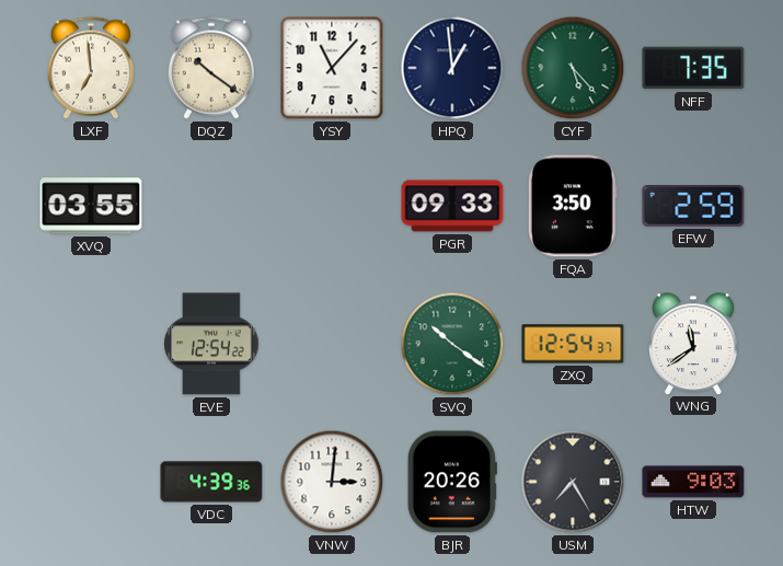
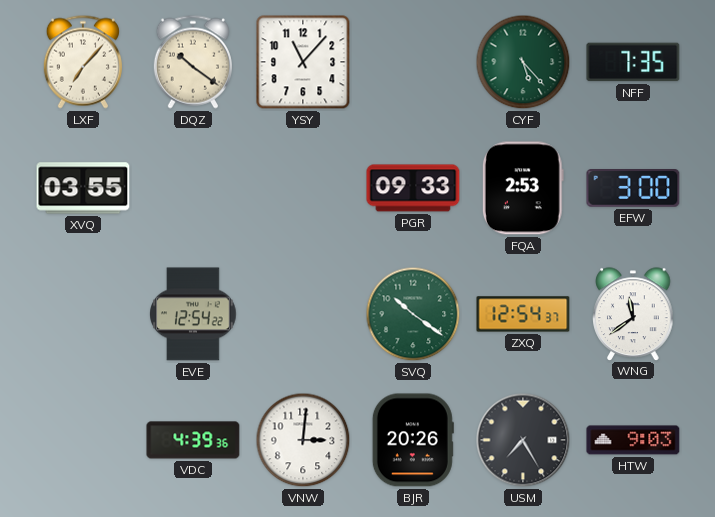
LXF: 6:59 -> 7:07 (83, 62)
HPQ: 12:59 -> none (452, 68)
FQA: 3:50 -> 2:53 (523, 188)
EFW: 2:59 -> 3:00 (633, 189)
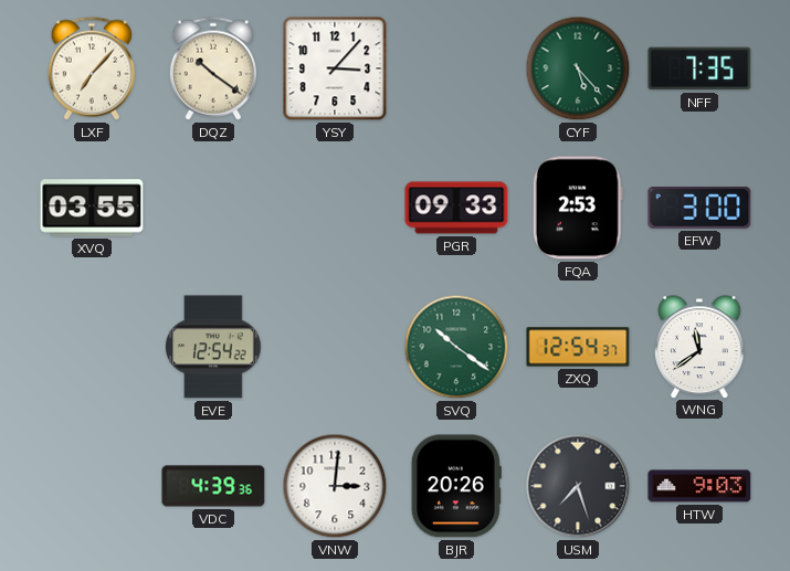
YSY: 11:07 -> 3:07 (335, 68)
USM: 7:25 -> 7:27 (578, 486)
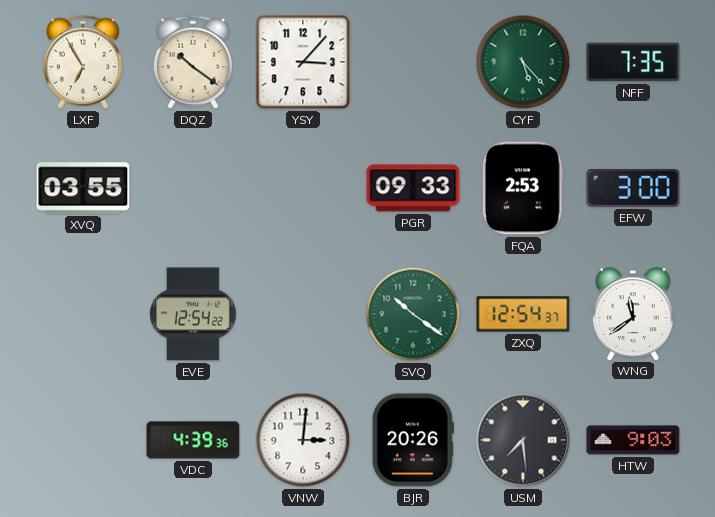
LXF: 7:07 -> 6:55 (83, 62)
USM: 7:27 -> 7:29 (523, 440)
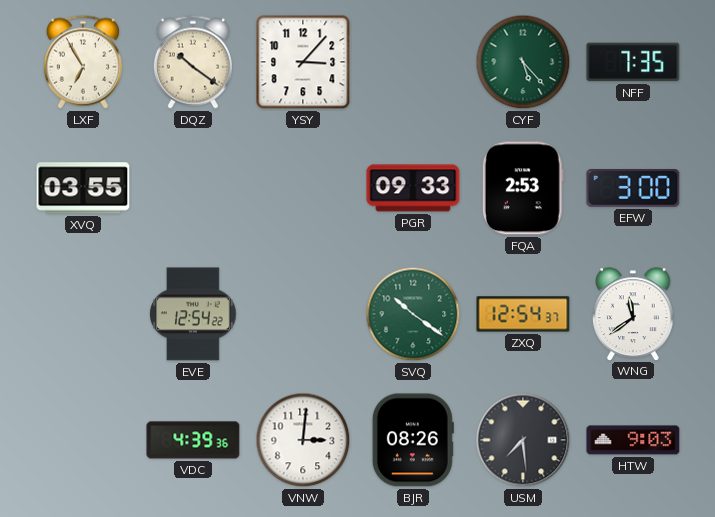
BJR: 20:26 -> 08:26 (413, 440)
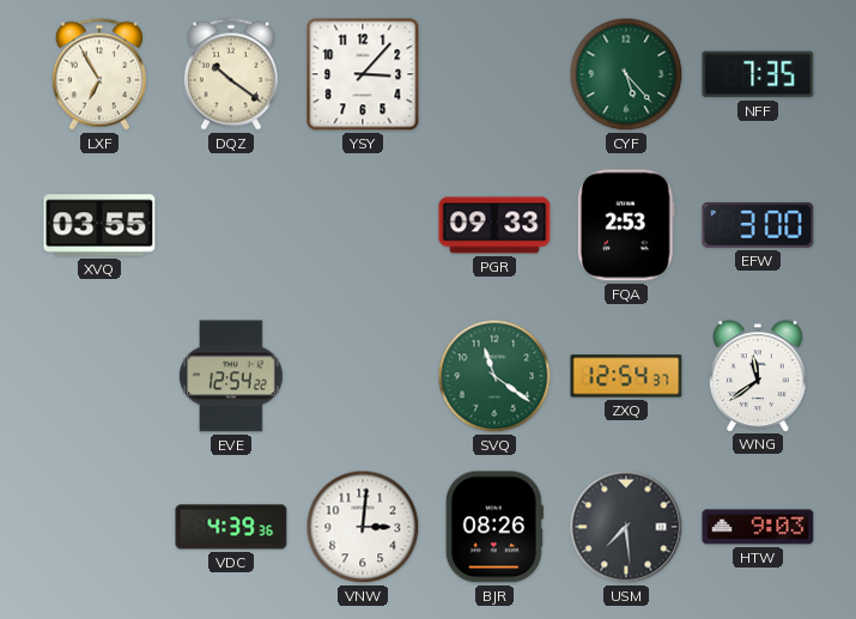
SVQ: 10:21 -> 11:21 (494, 376)
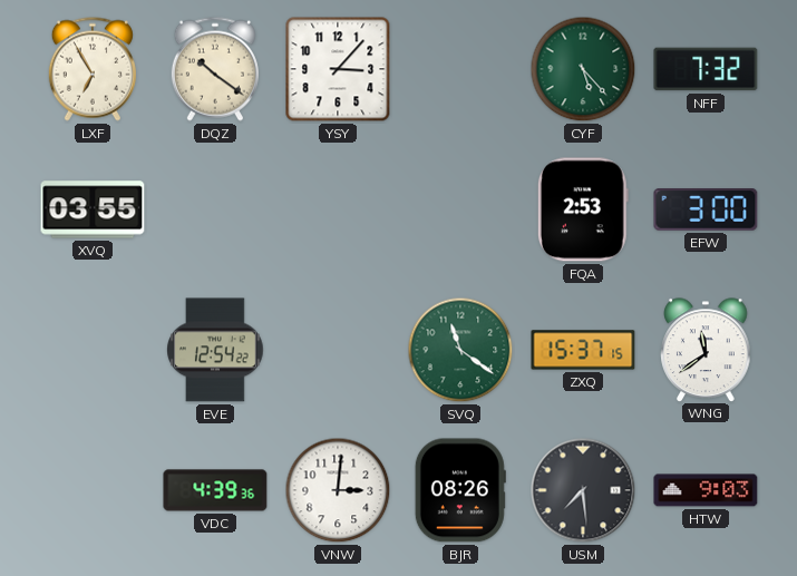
NFF: 7:35 -> 7:32 (706, 69)
PGR: 09:33 -> none (494, 225)
ZXQ: 12:54 -> 15:37 (583, 350)
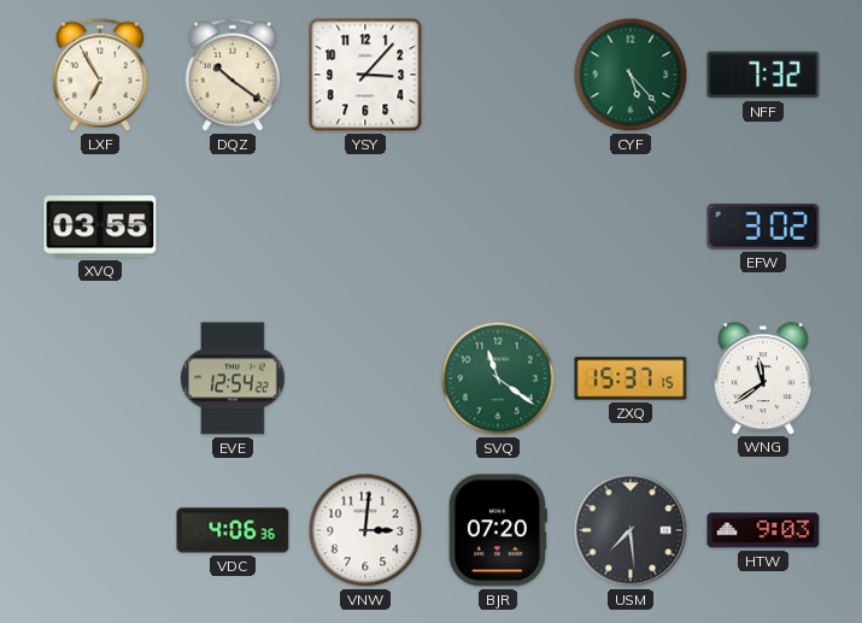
FQA: 2:53 -> none (583, 209)
EFW: 3:00 -> 3:02 (763, 228)
VDC: 4:39 -> 4:06 (233, 530)
BJR: 08:26 -> 07:20 (498, 530)
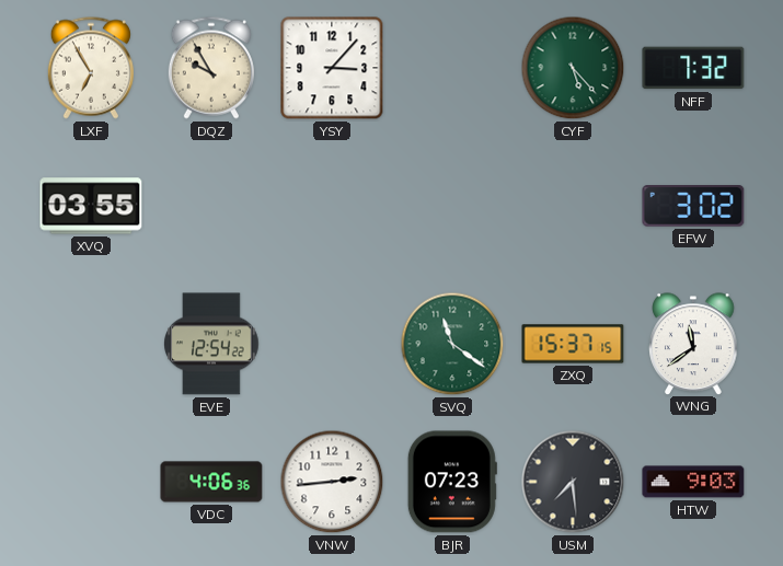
DQZ: 10:21 -> 9:55 (211, 68)
VNW: 3:01 -> 2:44 (332, 482)
BJR: 07:20 -> 07:23 (452, 482)
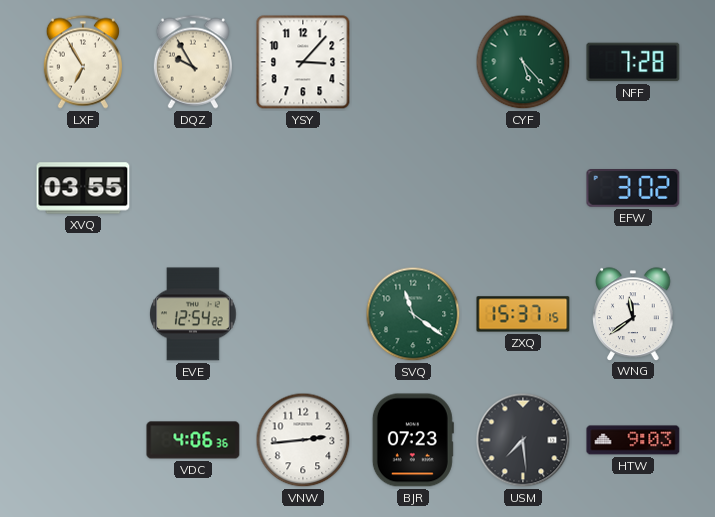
NFF: 7:32 -> 7:28 (633, 62)
